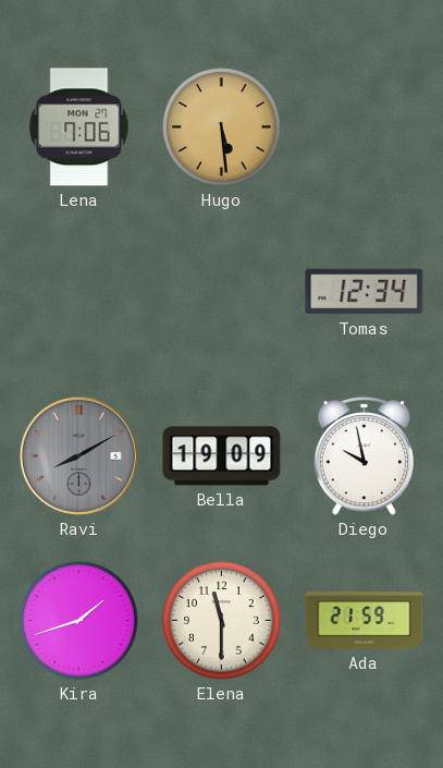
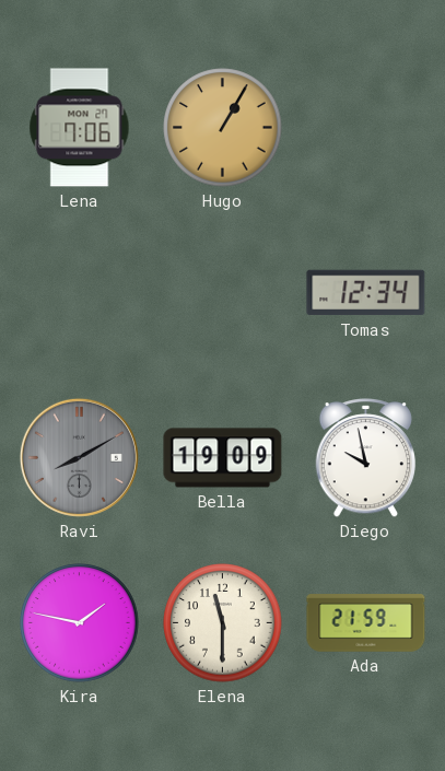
Hugo: 5:29 -> 1:05 (223, 128)
Kira: 1:42 -> 1:47 (80, 623)
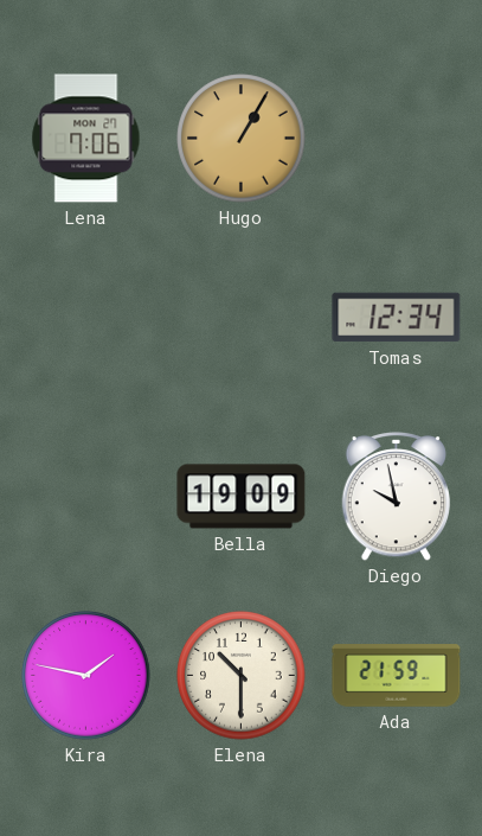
Ravi: 8:10 -> none (79, 457)
Elena: 11:30 -> 10:30 (242, 676)
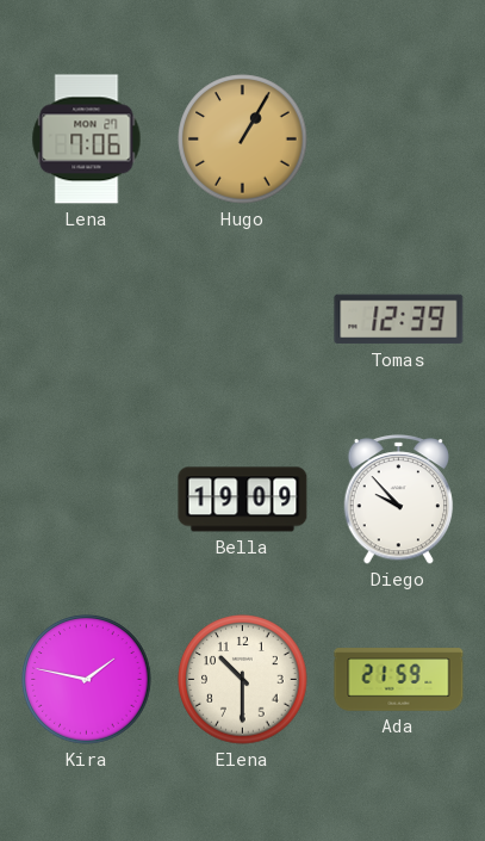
Tomas: 12:34 -> 12:39 (399, 320)
Diego: 9:58 -> 9:53 (399, 500)
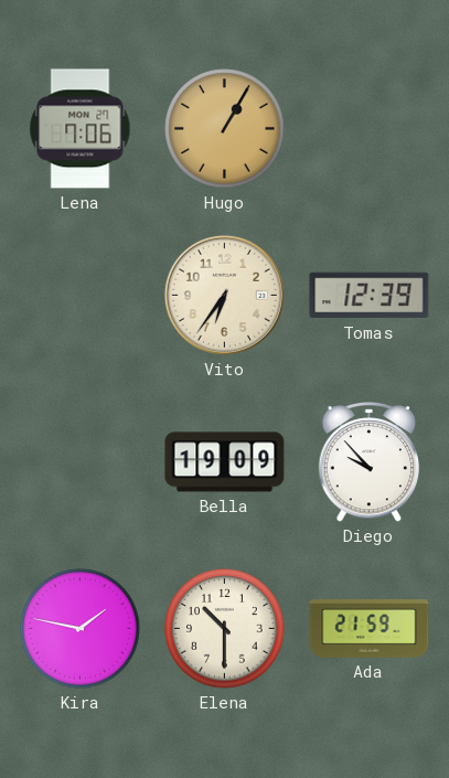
Vito: none -> 6:36 (224, 295)
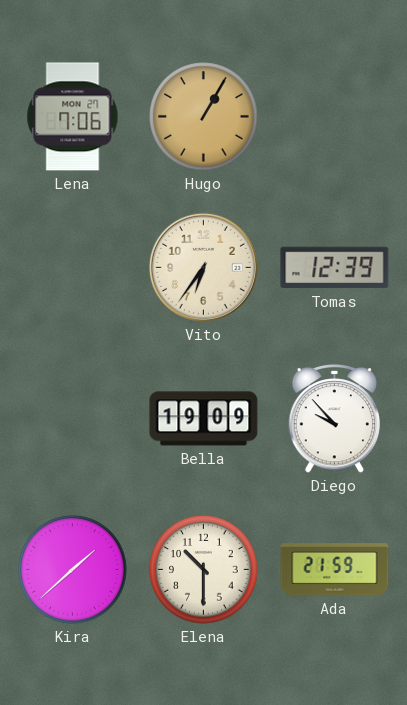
Kira: 1:47 -> 1:38 (73, 570)
